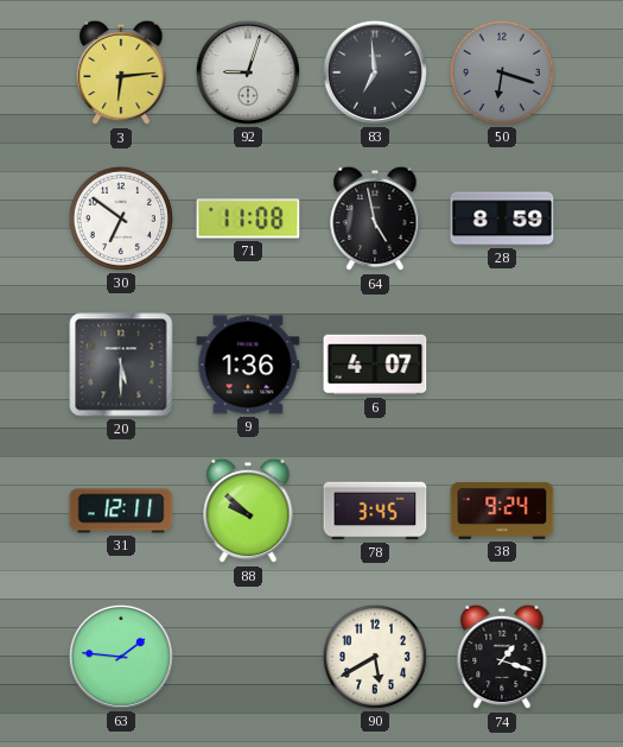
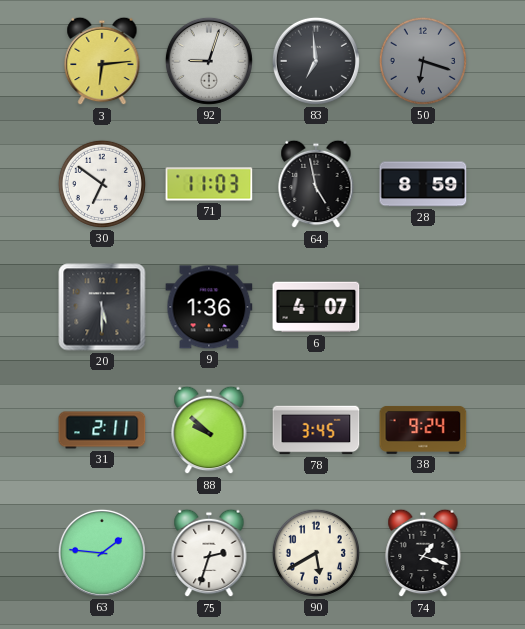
71: 11:08 -> 11:03 (209, 184)
31: 12:11 -> 2:11 (102, 430)
75: none -> 2:33 (209, 553)
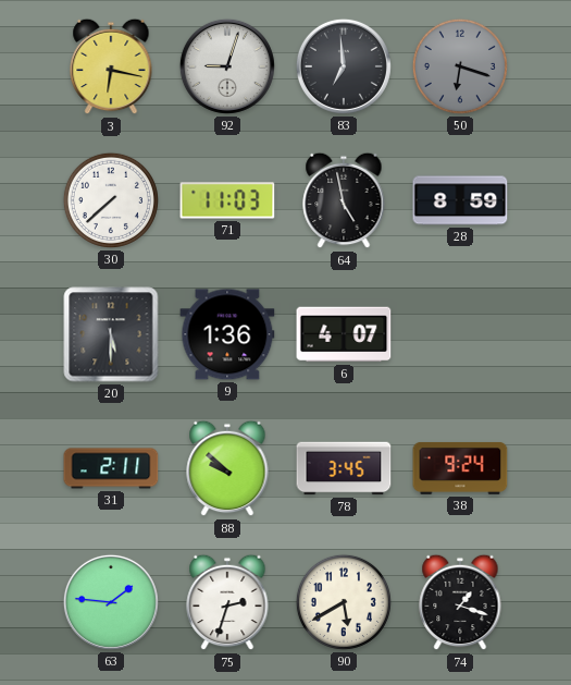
3: 6:14 -> 6:17 (111, 66)
30: 6:51 -> 7:38 (111, 200)
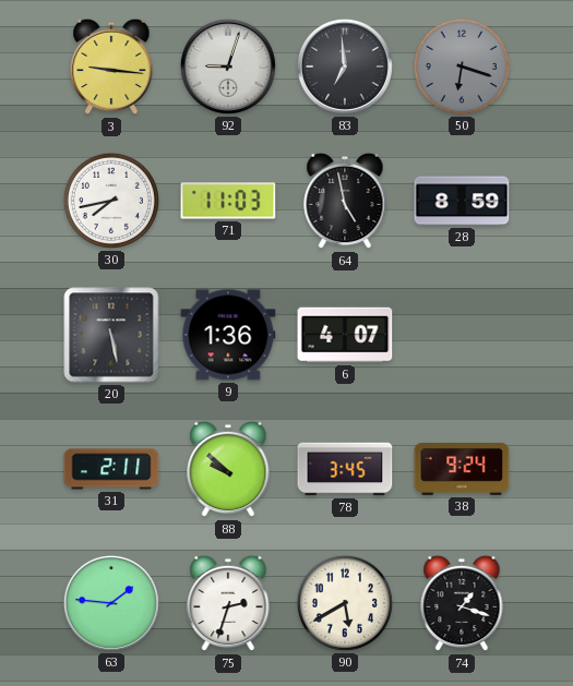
3: 6:17 -> 9:16 (111, 67)
30: 7:38 -> 7:43 (111, 201)
20: 5:30 -> 5:28 (111, 335)
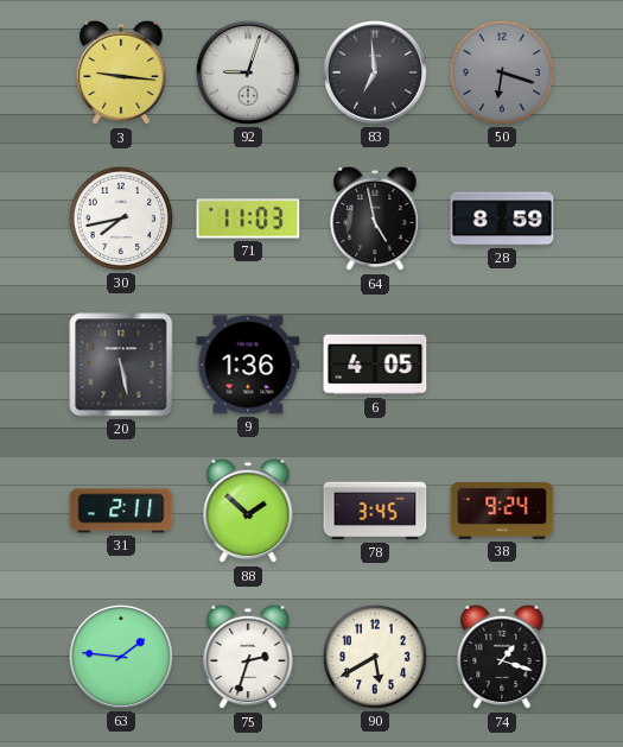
6: 4:07 -> 4:05 (375, 365)
88: 9:52 -> 1:52 (248, 511)
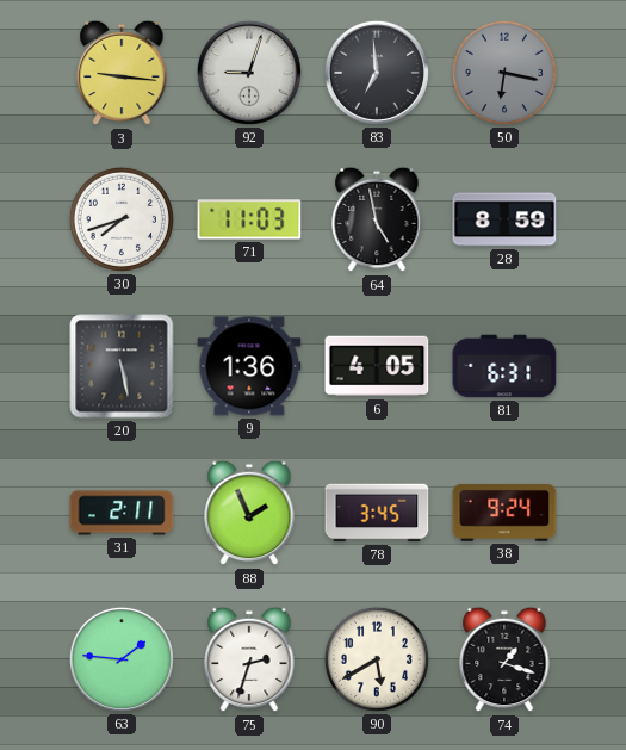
50: 6:18 -> 6:17 (504, 73)
30: 7:43 -> 7:42 (122, 219)
81: none -> 6:31 (504, 366)
88: 1:52 -> 1:56 (249, 513)
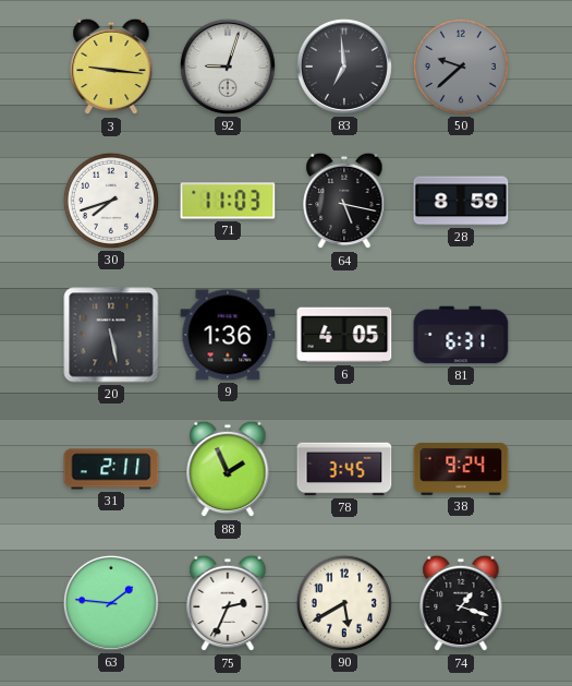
50: 6:17 -> 9:38 (461, 67)
64: 4:58 -> 5:17 (344, 201)
75: 2:33 -> 2:34 (228, 603)
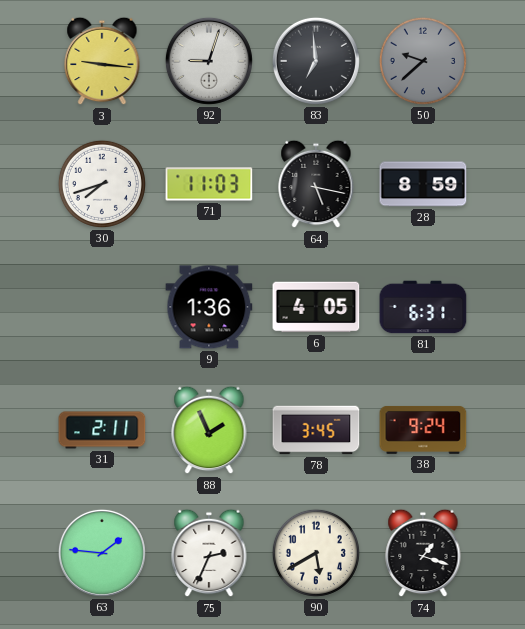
20: 5:28 -> none (111, 335)
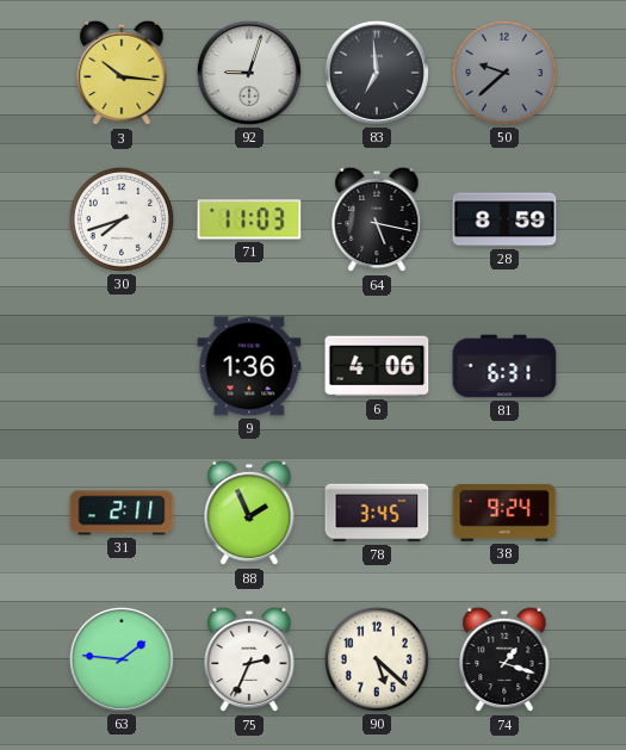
3: 9:16 -> 10:16 (122, 73)
6: 4:05 -> 4:06 (377, 366)
90: 5:40 -> 5:22 (377, 659)
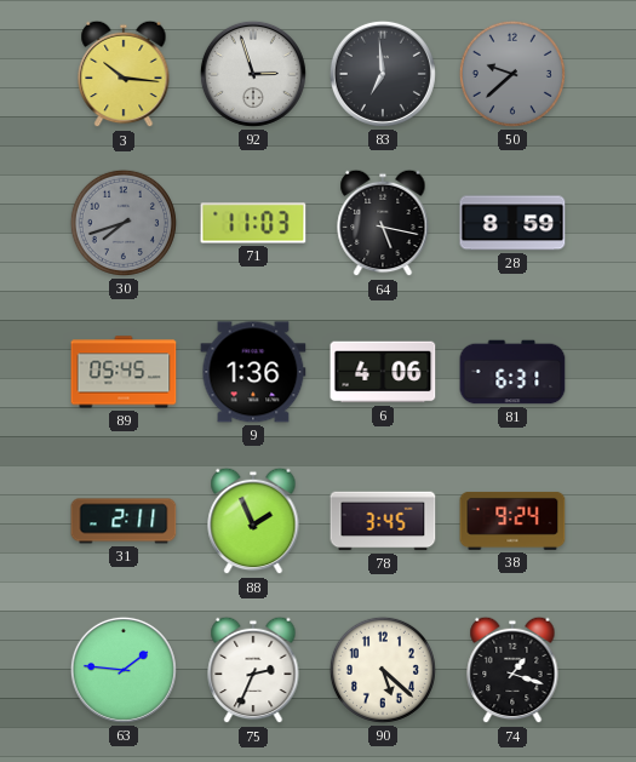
92: 9:03 -> 2:57 (253, 74)
30 dial: white -> grey (124, 223)
89: none -> 05:45 (124, 372)
